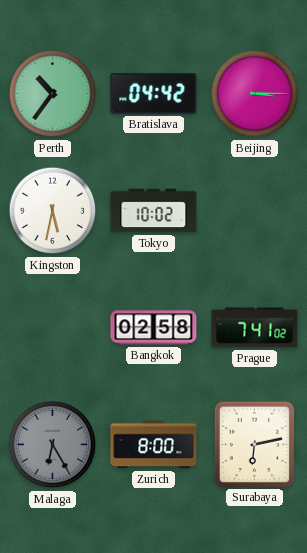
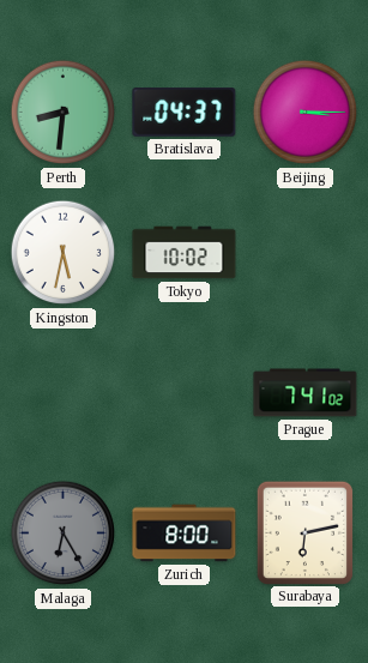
Perth: 10:36 -> 8:31 (64, 113)
Bratislava: 04:42 -> 04:37 (185, 113)
Bangkok: 02:58 -> none (154, 328)
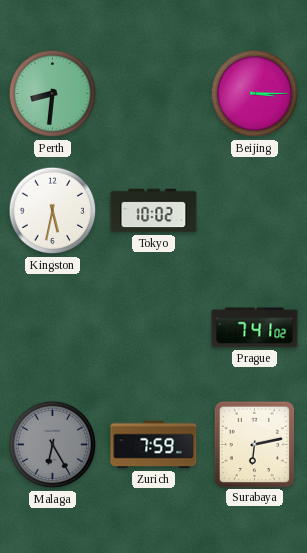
Bratislava: 04:37 -> none (185, 113)
Zurich: 8:00 -> 7:59 (154, 445)
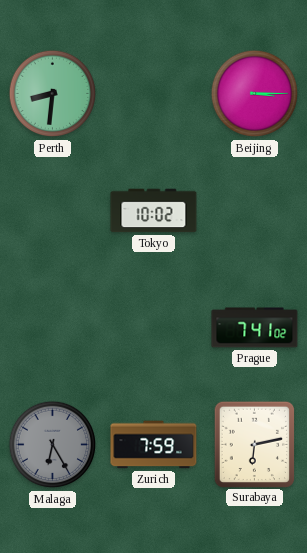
Kingston: 5:32 -> none (53, 211)
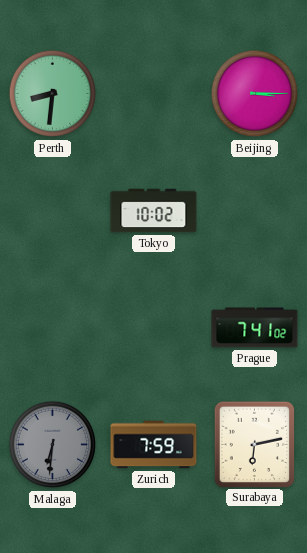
Malaga: 6:25 -> 6:31 (53, 445)
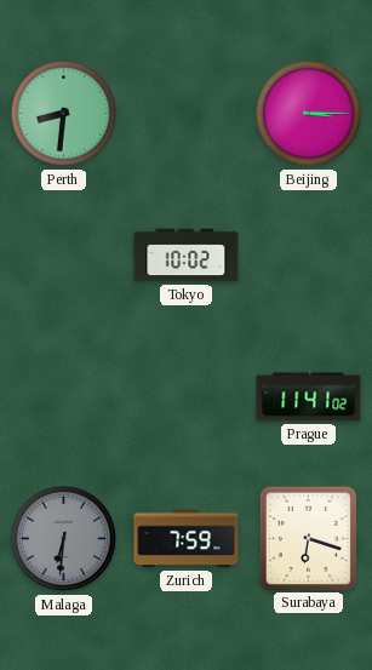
Prague: 7:41 -> 11:41 (309, 397)
Surabaya: 6:13 -> 6:18 (308, 538)
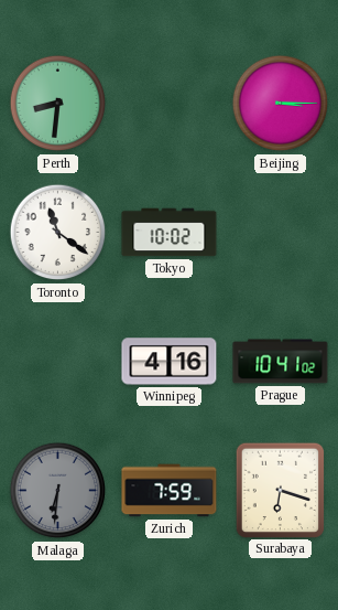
Toronto: none -> 11:21 (58, 233)
Winnipeg: none -> 4:16 (170, 362)
Prague: 11:41 -> 10:41 (281, 362)
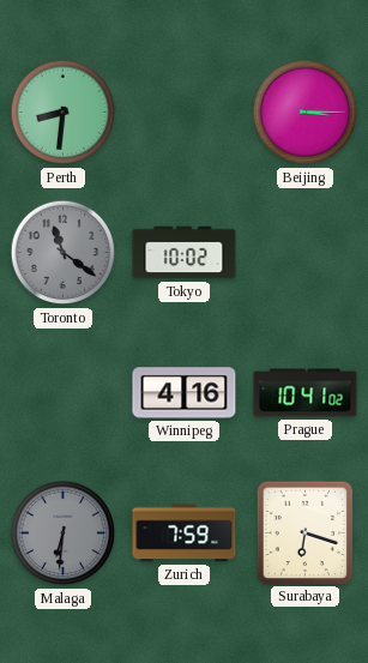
Toronto dial: white -> grey (64, 253)
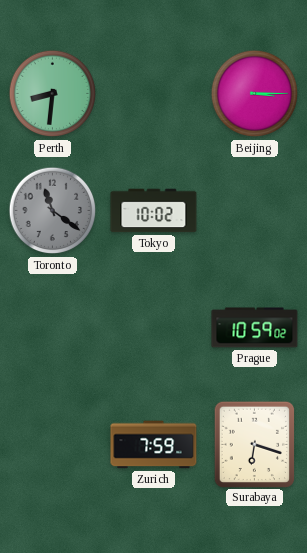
Winnipeg: 4:16 -> none (185, 393)
Prague: 10:41 -> 10:59 (255, 328)
Malaga: 6:31 -> none (64, 534)
